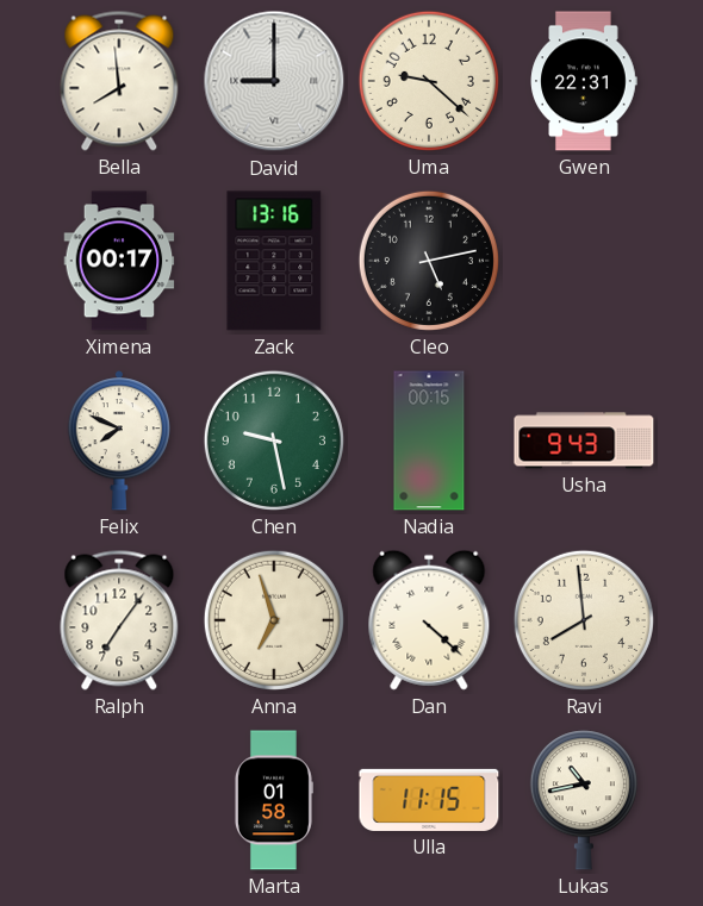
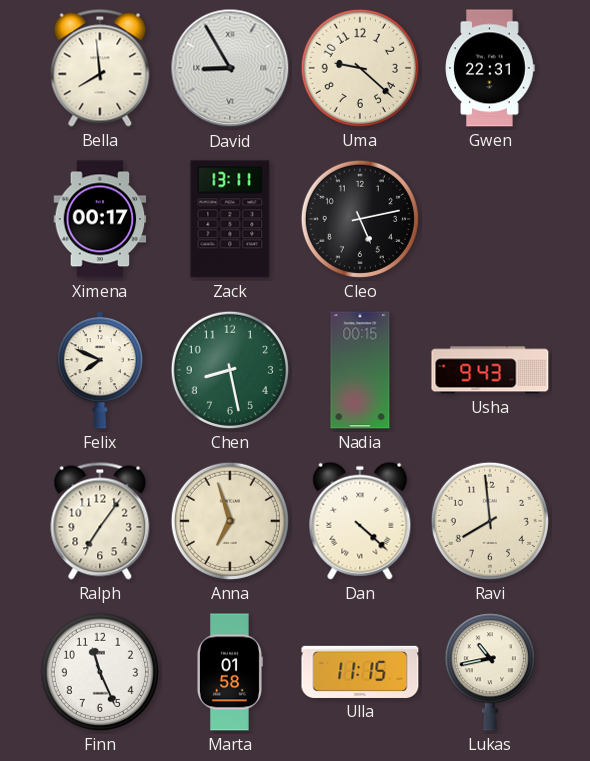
David: 9:00 -> 8:55 (230, 68)
Zack: 13:16 -> 13:11 (230, 219)
Chen: 9:28 -> 8:28 (230, 370)
Finn: none -> 11:26 (100, 672)
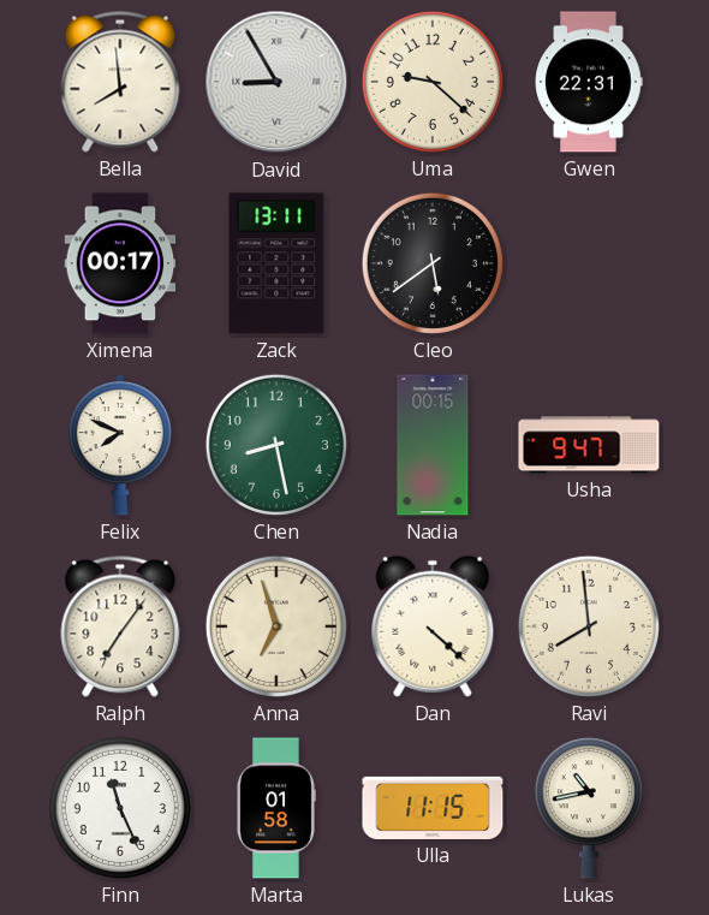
Cleo: 5:13 -> 5:39 (433, 263)
Usha: 9:43 -> 9:47 (589, 445)
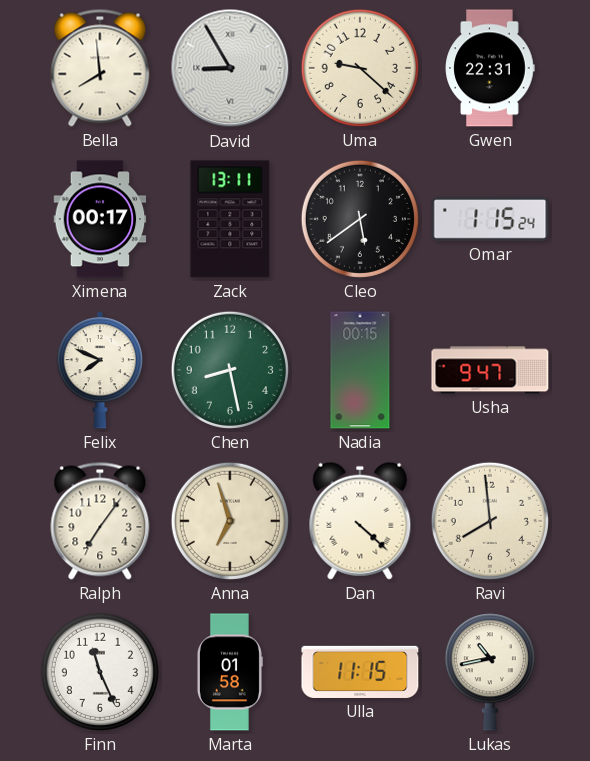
Omar: none -> 1:15 (490, 219)
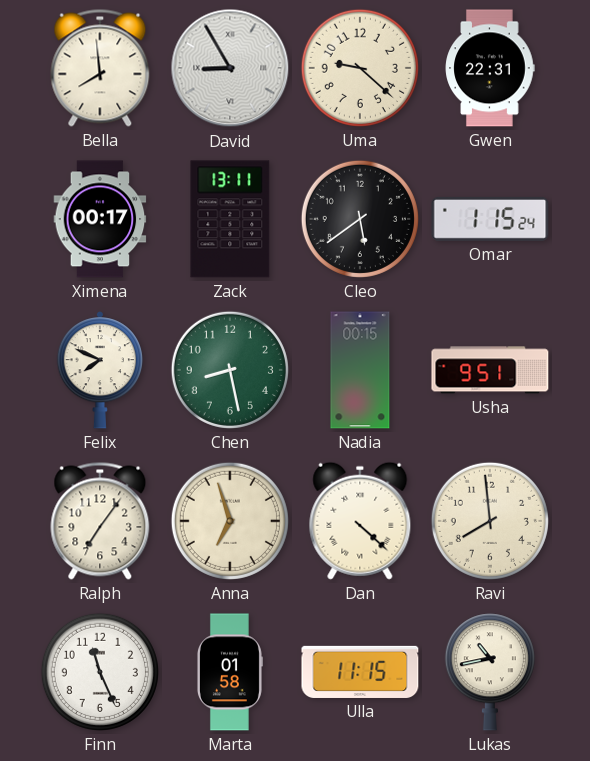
Usha: 9:47 -> 9:51 (490, 370)
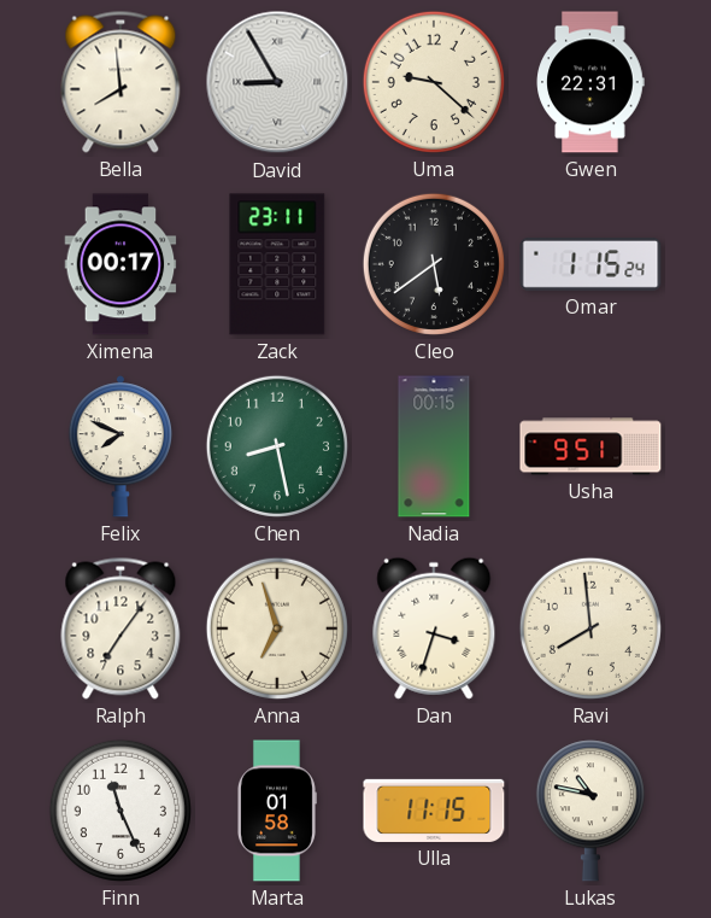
Zack: 13:11 -> 23:11 (277, 264)
Dan: 4:22 -> 3:33 (434, 628)
Lukas: 10:43 -> 10:47 (590, 811)
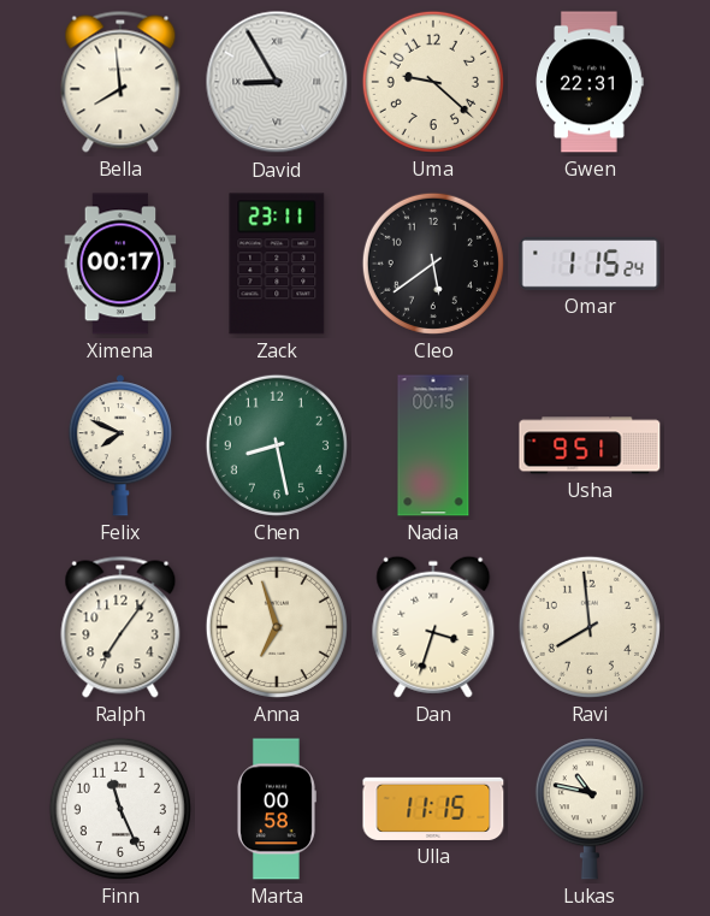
Marta: 01:58 -> 00:58 (276, 809)
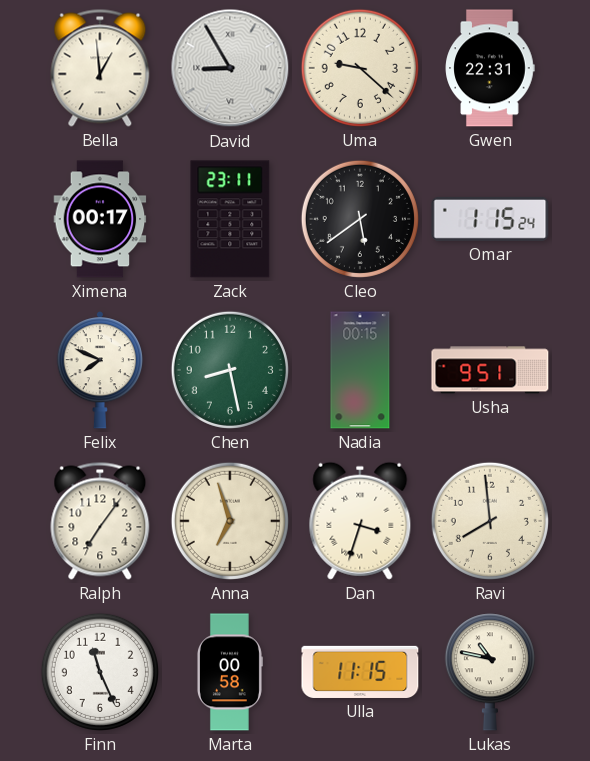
Bella: 7:59 -> 12:59 (100, 68)
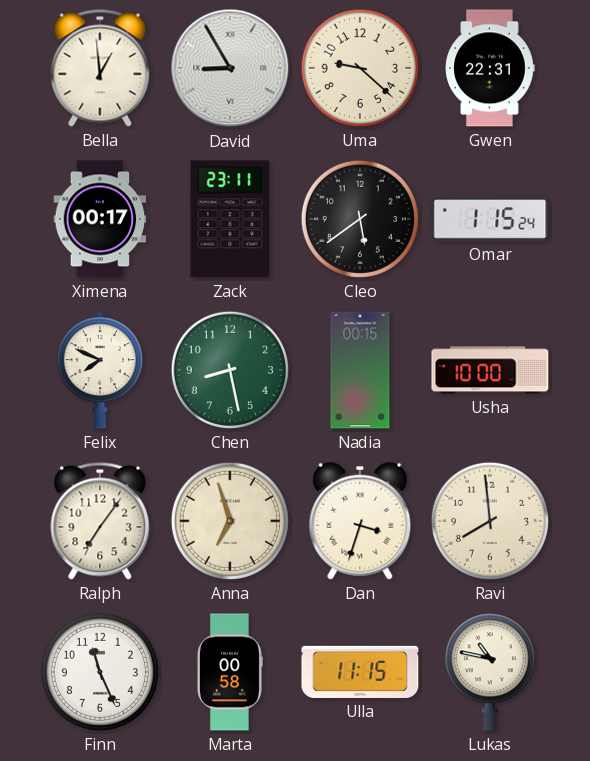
Usha: 9:51 -> 10:00 (490, 370)
